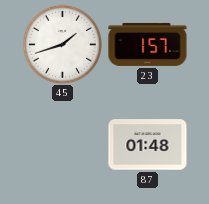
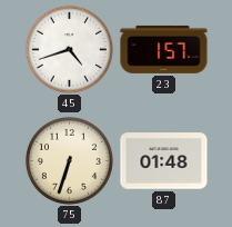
45: 1:42 -> 4:42 (69, 49)
75: none -> 6:33 (69, 160)
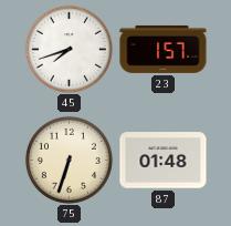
45: 4:42 -> 7:42 (69, 49)
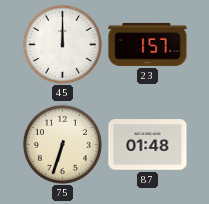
45: 7:42 -> 12:00 (62, 44)
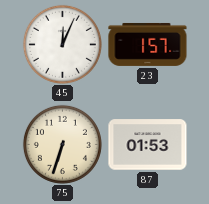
45: 12:00 -> 12:04 (62, 44)
87: 01:48 -> 01:53 (148, 145)
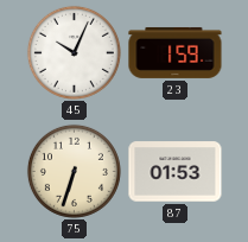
45: 12:04 -> 10:04 (74, 52)
23: 1:57 -> 1:59 (176, 52)
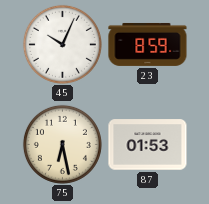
23: 1:59 -> 8:59 (148, 44)
75: 6:33 -> 6:28 (62, 144)
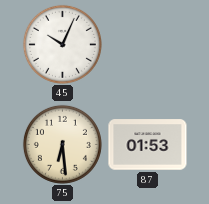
23: 8:59 -> none (148, 44)
75: 6:28 -> 6:29 (62, 144)
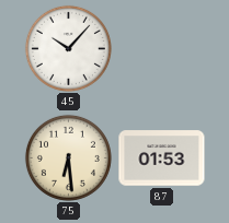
45: 10:04 -> 10:07 (68, 48)
